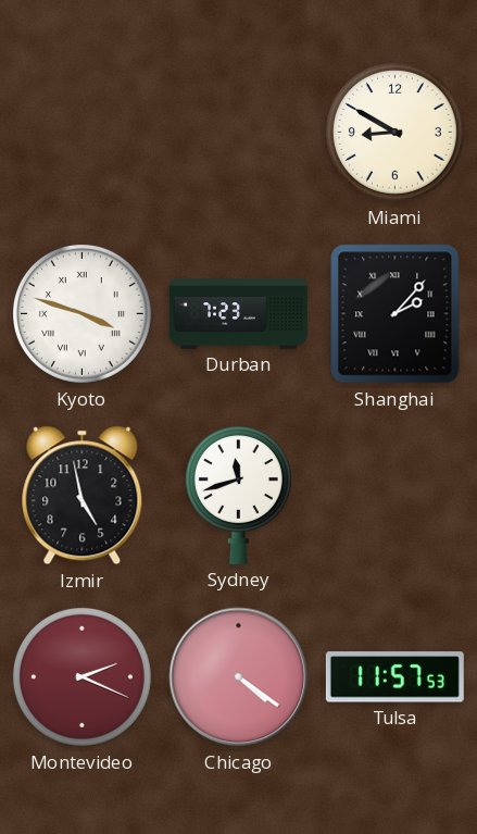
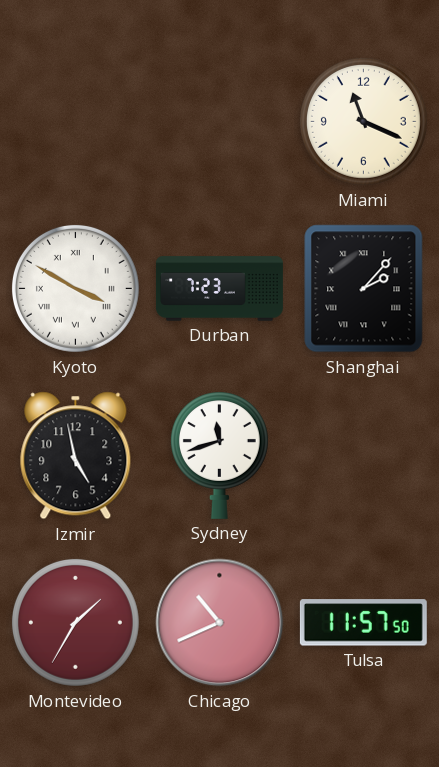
Miami: 8:50 -> 11:19 (363, 121)
Kyoto: 3:48 -> 3:50 (75, 288)
Montevideo: 2:19 -> 1:35 (75, 622)
Chicago: 4:21 -> 10:41 (220, 623)
Tulsa: 11:57:53 -> 11:57:50 (363, 623)
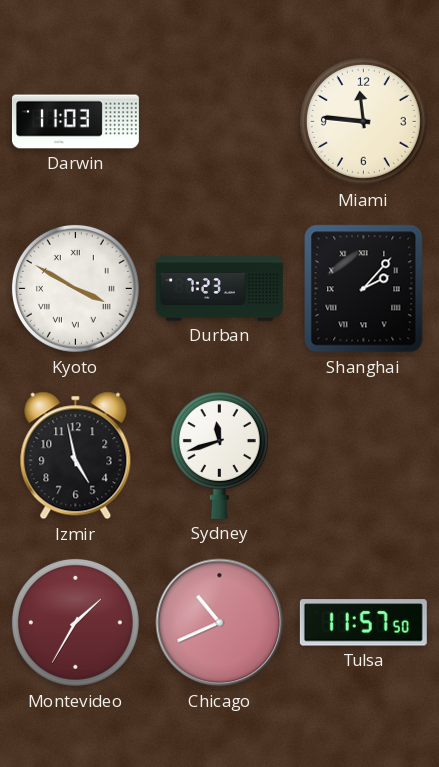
Darwin: none -> 11:03 (75, 122)
Miami: 11:19 -> 11:46 (363, 121)
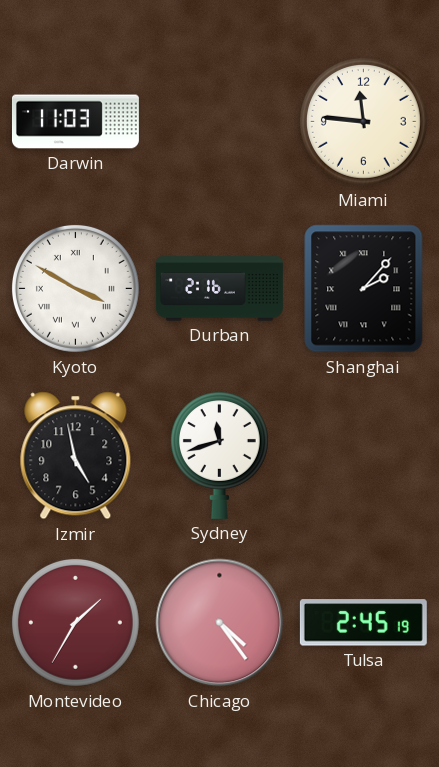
Durban: 7:23 -> 2:16 (219, 289)
Chicago: 10:41 -> 4:24 (220, 623)
Tulsa: 11:57 -> 2:45 (363, 623)
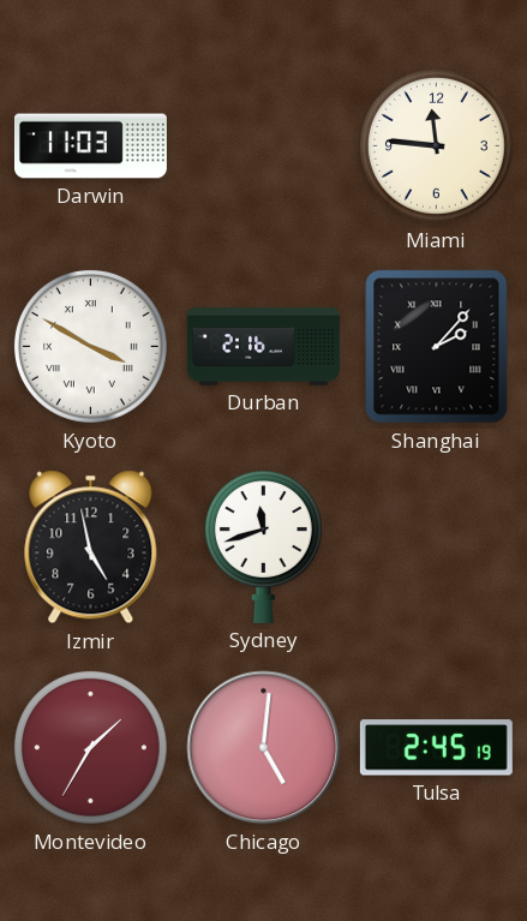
Chicago: 4:24 -> 5:01 (264, 748)
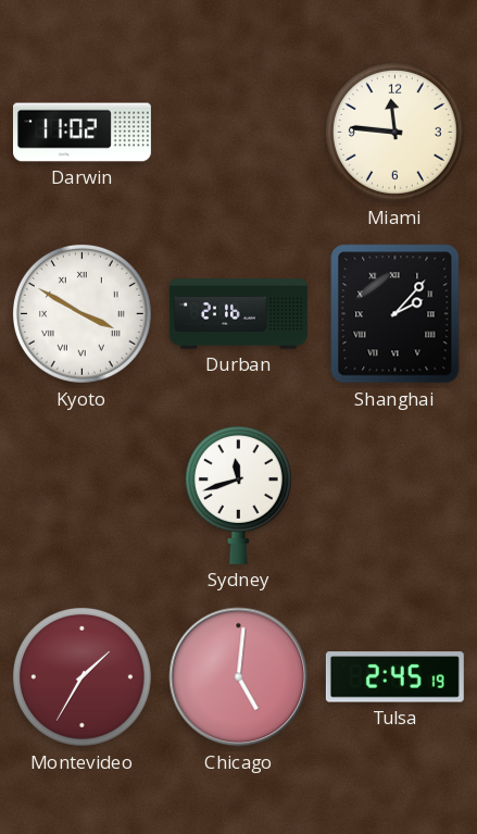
Darwin: 11:03 -> 11:02 (81, 133)
Izmir: 4:58 -> none (91, 548)
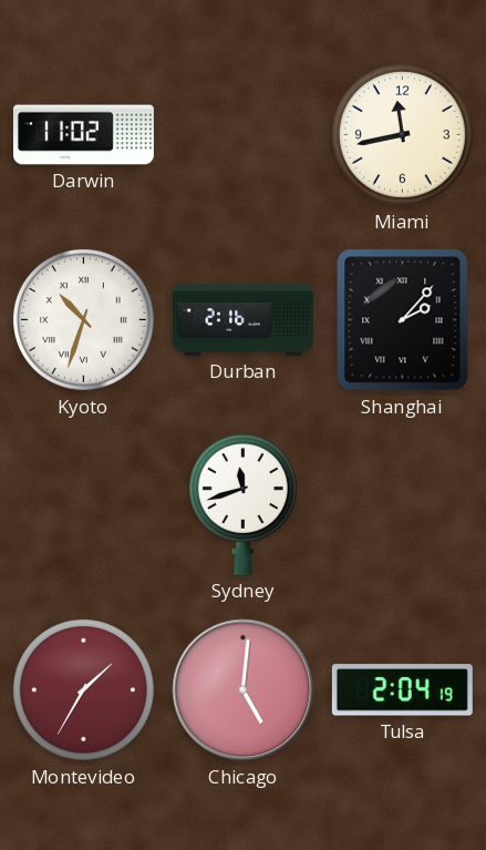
Miami: 11:46 -> 11:43 (402, 134)
Kyoto: 3:50 -> 10:33 (83, 319)
Tulsa: 2:45 -> 2:04 (402, 690)
